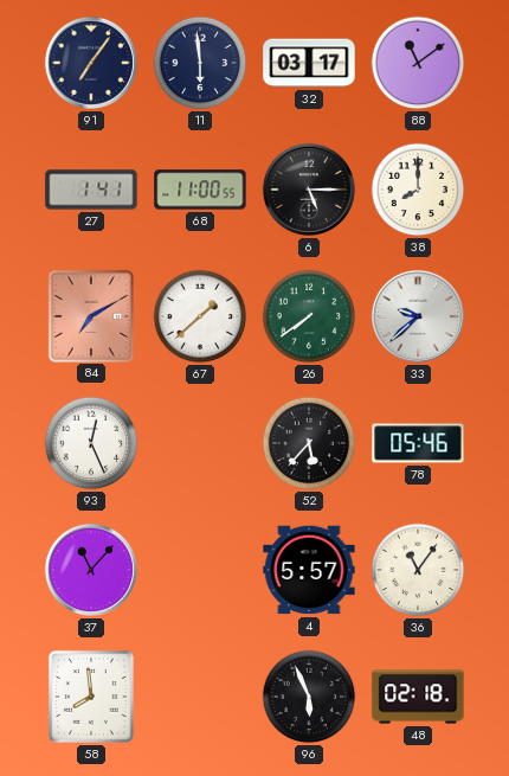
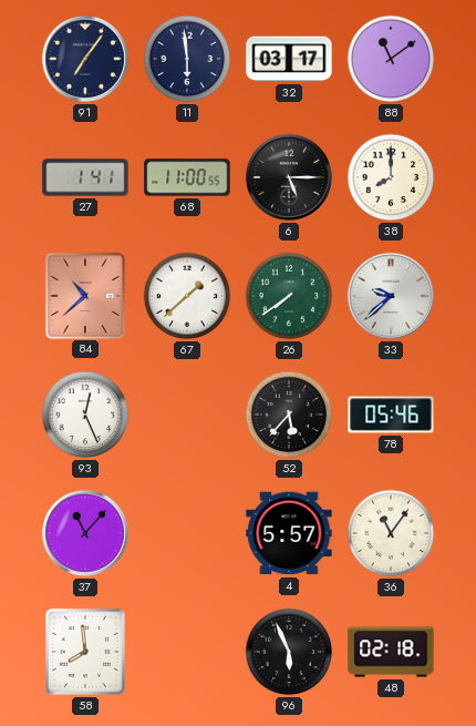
84: 7:10 -> 10:38 (85, 295)
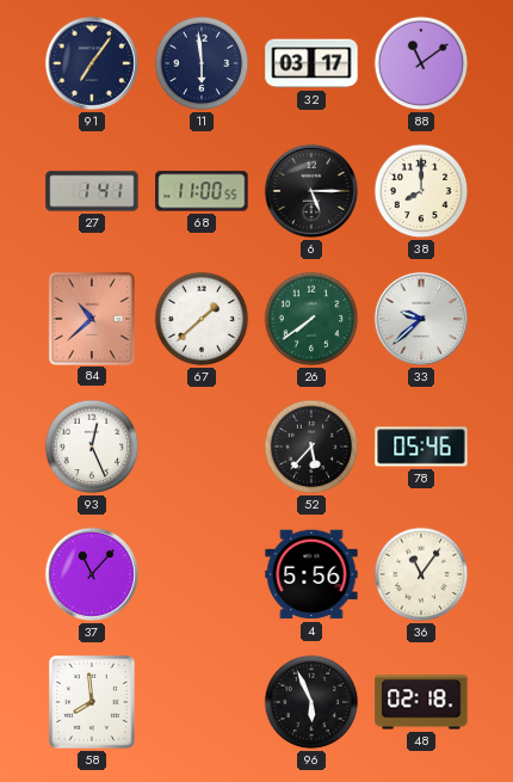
4: 5:57 -> 5:56 (311, 574)
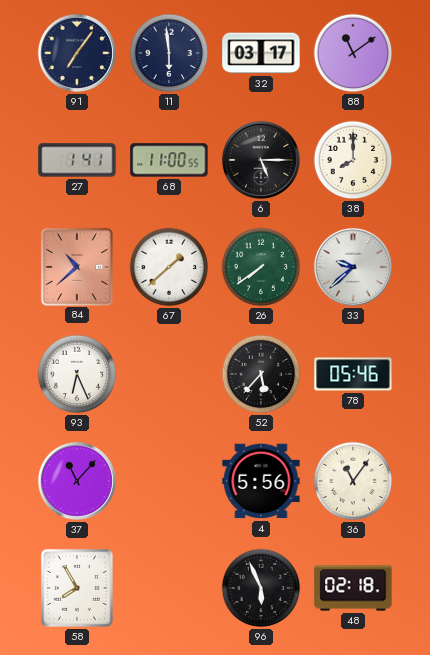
93: 12:26 -> 6:26 (77, 374)
58: 7:59 -> 7:55 (77, 588)
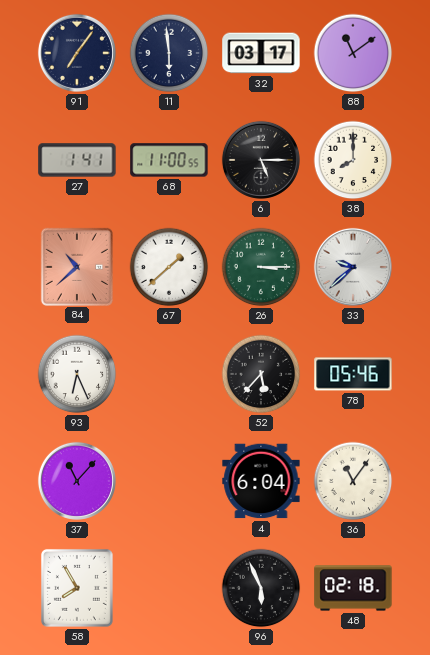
26: 7:39 -> 3:15 (261, 267)
4: 5:56 -> 6:04 (261, 481)
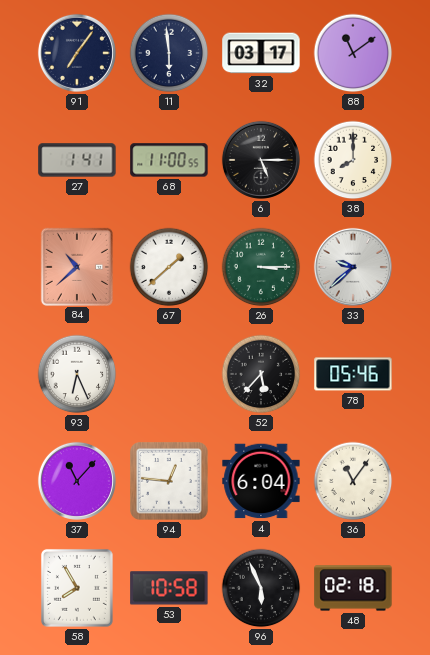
94: none -> 12:46 (170, 482)
53: none -> 10:58 (169, 588)
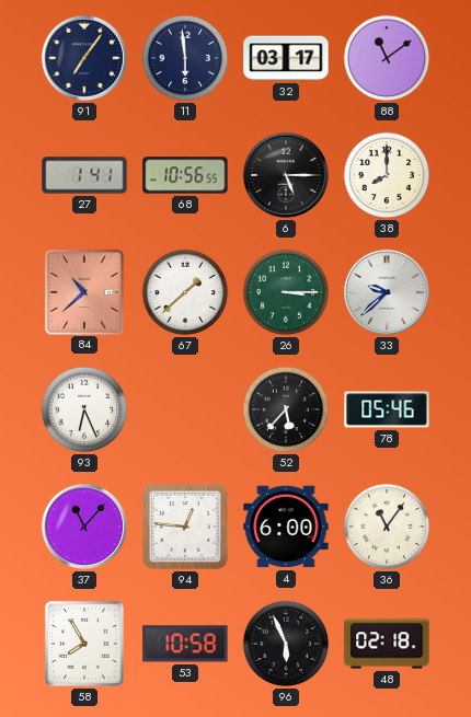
68: 11:00 -> 10:56 (185, 175)
4: 6:04 -> 6:00 (286, 527)
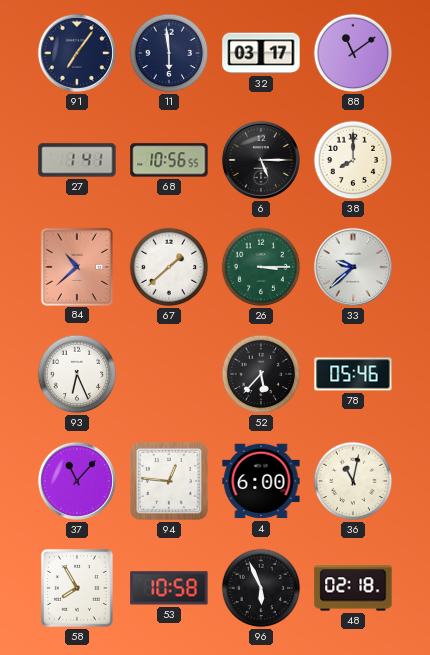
36: 11:06 -> 11:02 (353, 481)
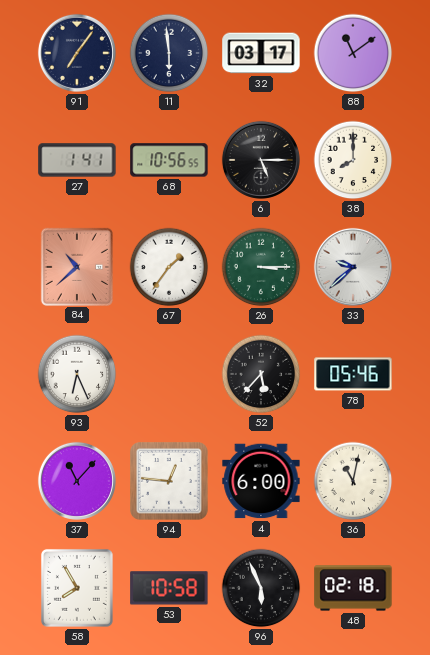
67: 1:38 -> 1:36 (169, 267)
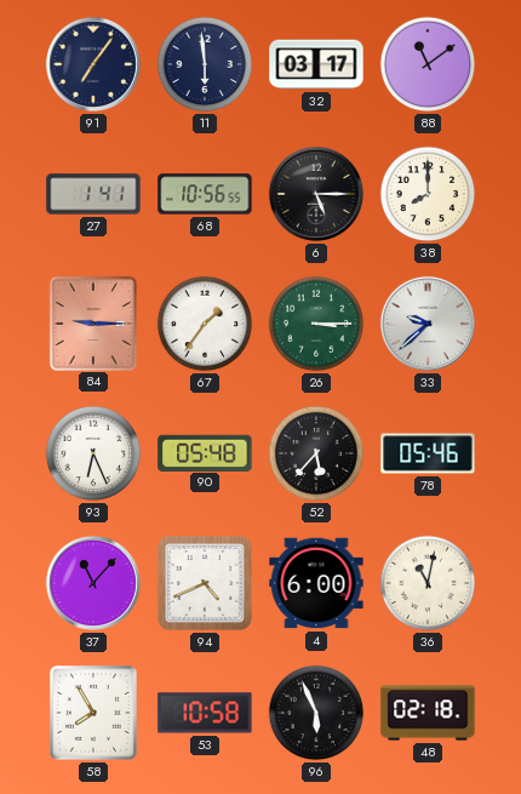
84: 10:38 -> 9:15 (93, 322)
90: none -> 05:48 (205, 452)
94: 12:46 -> 4:41 (206, 584)
